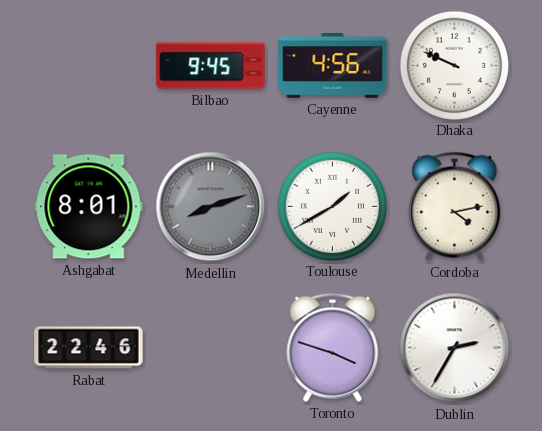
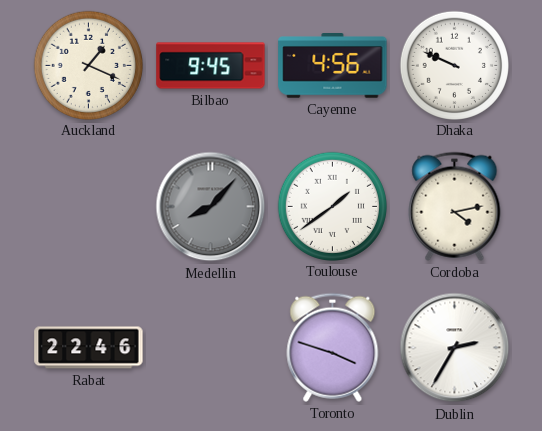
Auckland: none -> 1:19 (88, 65)
Ashgabat: 8:01 -> none (89, 207)
Medellin: 8:12 -> 8:07 (211, 207)
Toulouse: 1:40 -> 1:39 (332, 206)
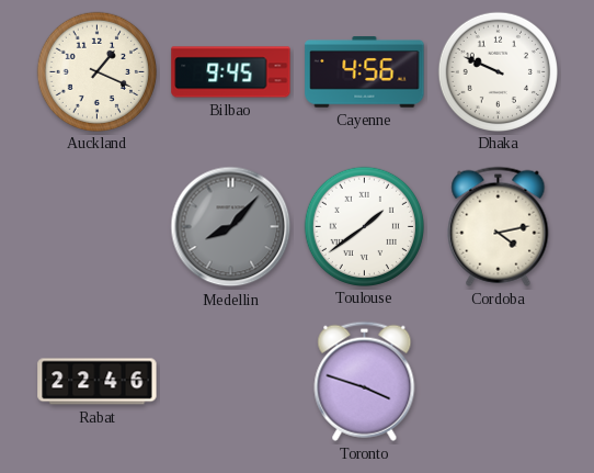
Dublin: 2:35 -> none (455, 348)
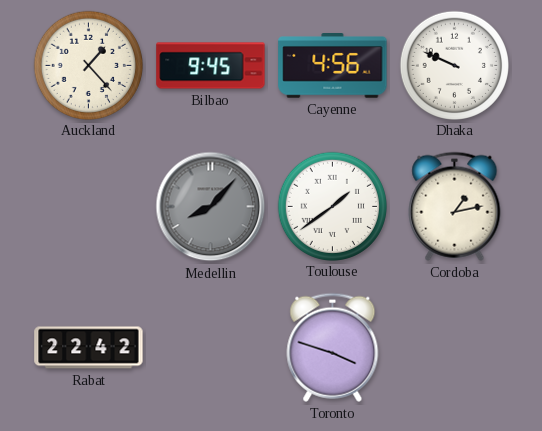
Auckland: 1:19 -> 1:23 (88, 65)
Cordoba: 4:13 -> 1:13 (455, 206)
Rabat: 22:46 -> 22:42 (89, 348)
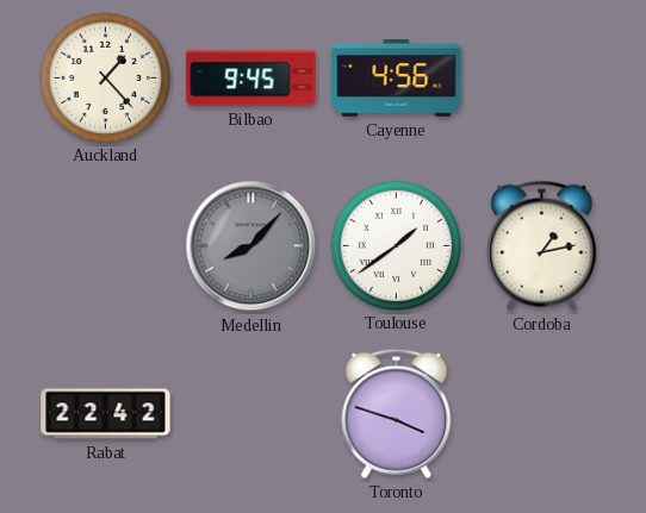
Dhaka: 9:49 -> none (454, 65)
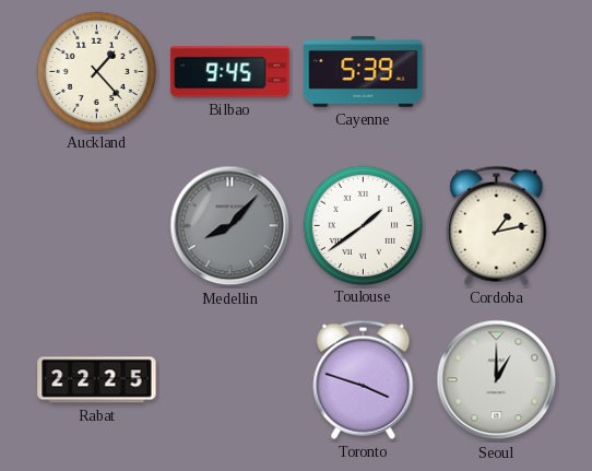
Cayenne: 4:56 -> 5:39 (364, 72)
Rabat: 22:42 -> 22:25 (97, 380)
Seoul: none -> 1:00 (497, 380)
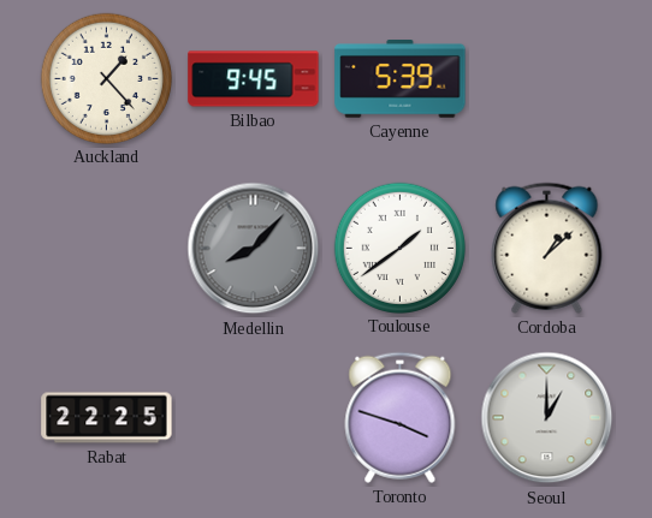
Cordoba: 1:13 -> 1:08 (547, 248)
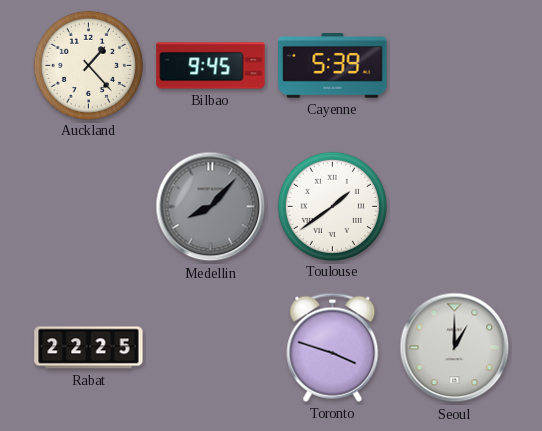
Cordoba: 1:08 -> none (547, 248)
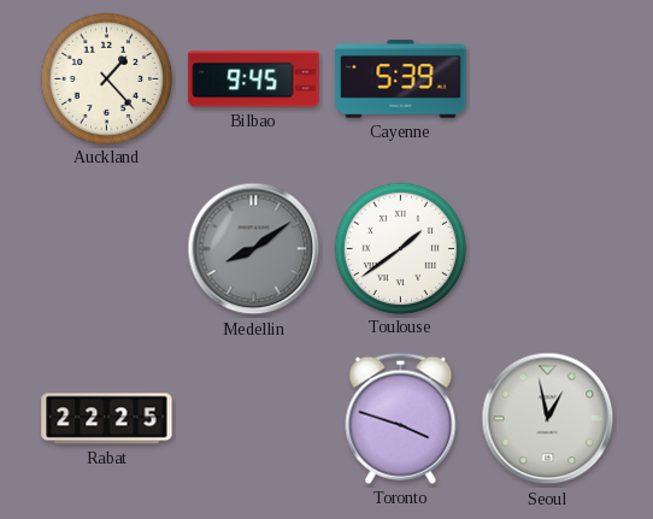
Medellin: 8:07 -> 8:09 (254, 249)
Seoul: 1:00 -> 12:58 (548, 419)
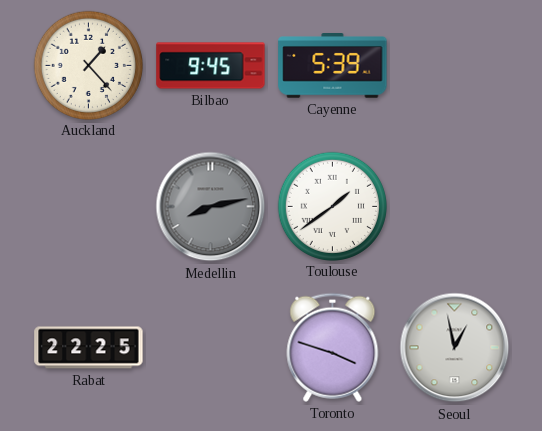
Medellin: 8:09 -> 8:13 (211, 207)
